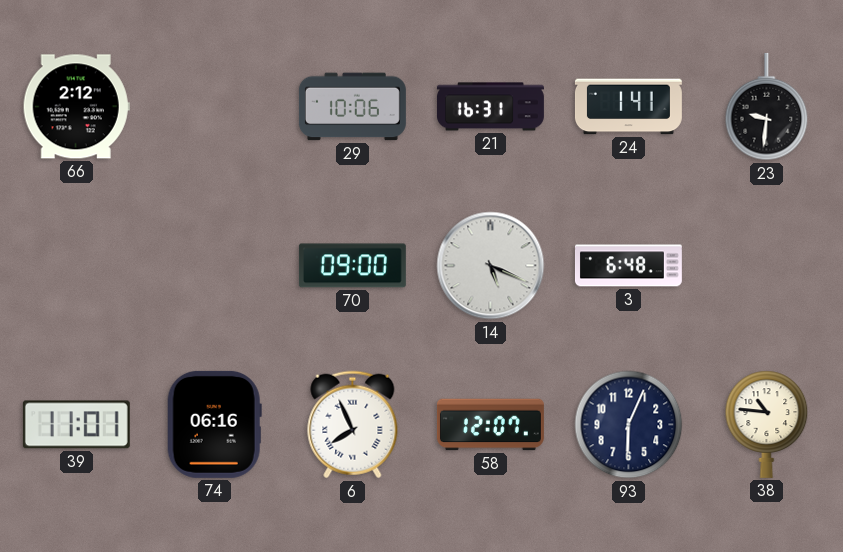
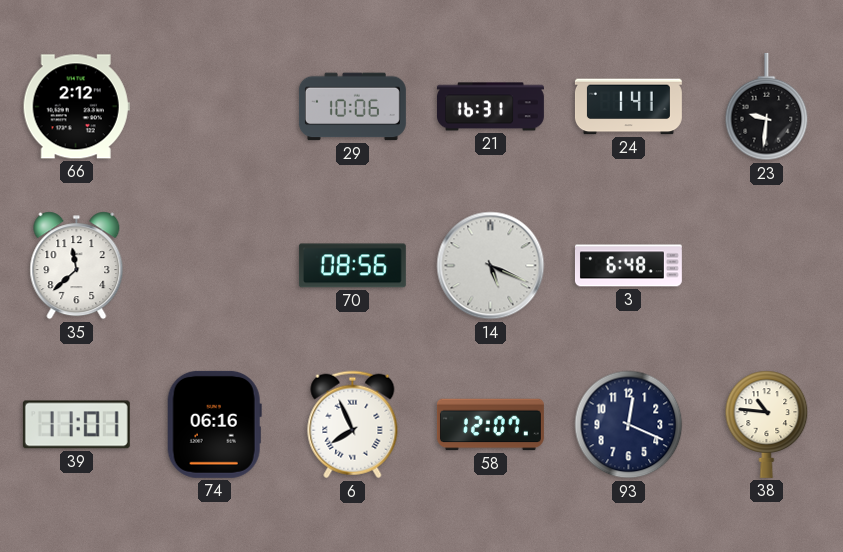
35: none -> 11:38 (77, 266)
70: 09:00 -> 08:56 (352, 266)
93: 6:04 -> 12:19 (629, 425)
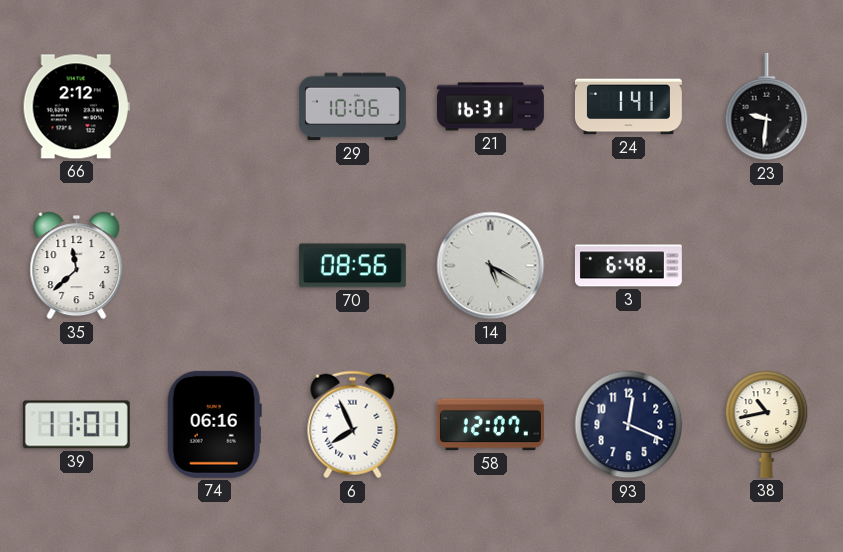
14: 5:19 -> 5:20 (491, 266)
38: 10:46 -> 10:43 (767, 424)
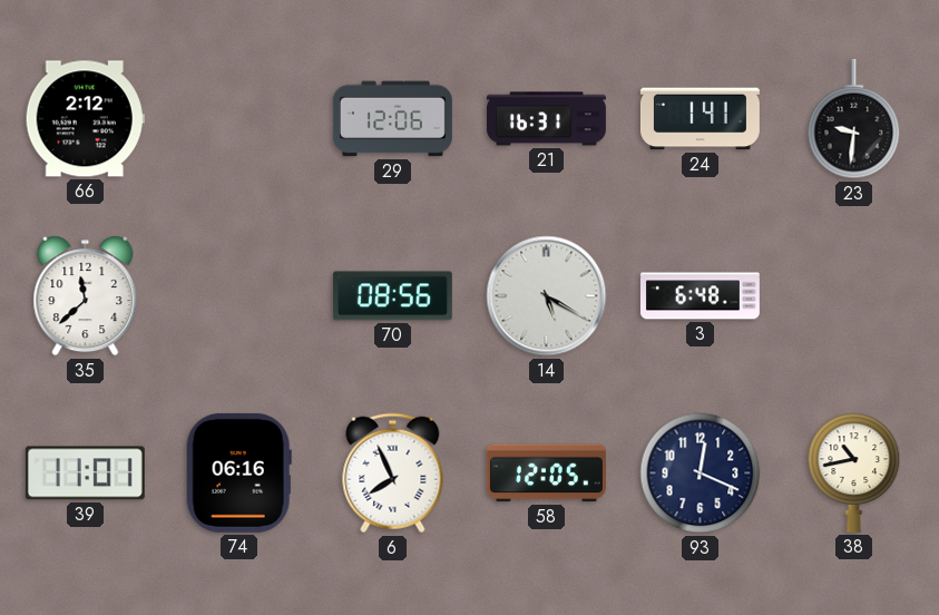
29: 10:06 -> 12:06 (392, 119)
58: 12:07 -> 12:05 (546, 474)
